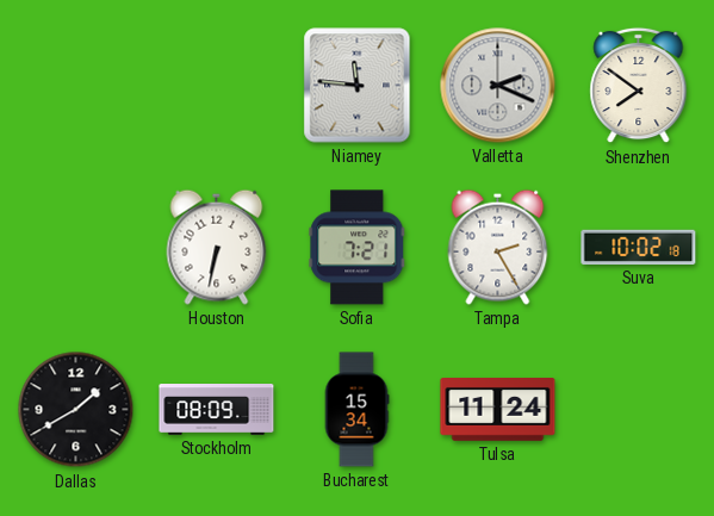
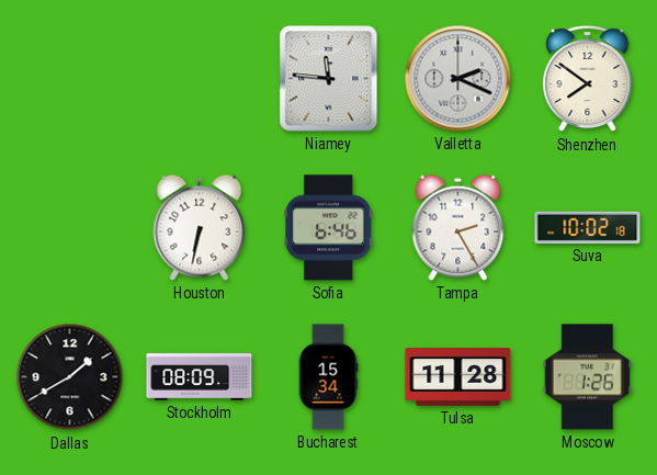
Sofia: 7:21 -> 6:46 (329, 228)
Tulsa: 11:24 -> 11:28 (458, 377)
Moscow: none -> 1:26 (587, 377)
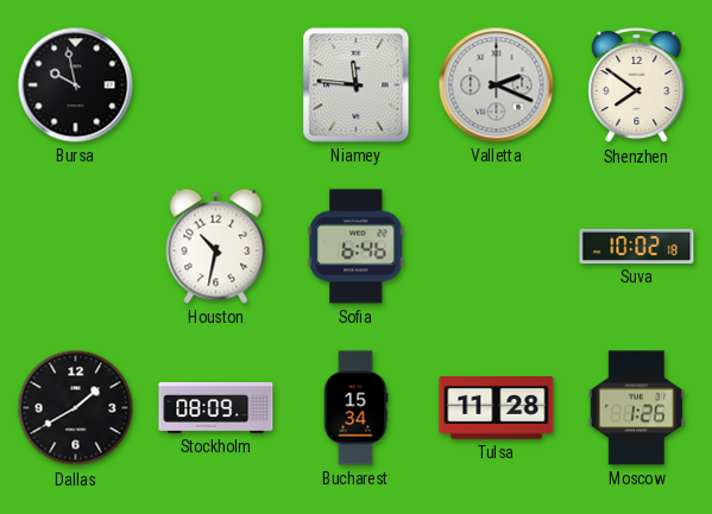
Bursa: none -> 9:58 (76, 85)
Houston: 6:32 -> 10:32 (216, 246)
Tampa: 2:25 -> none (458, 227)
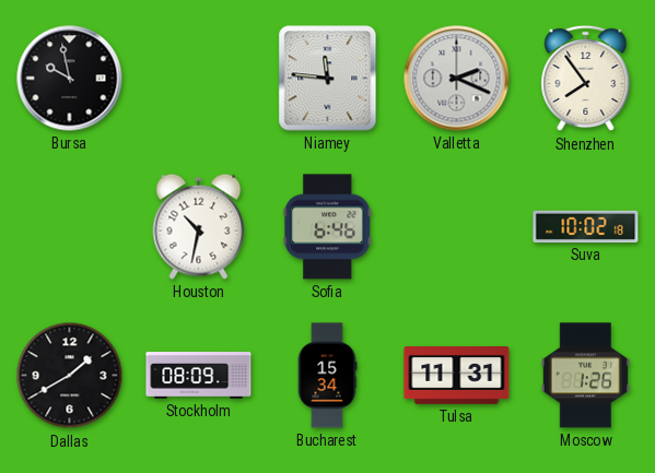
Shenzhen: 7:51 -> 7:54 (586, 79)
Tulsa: 11:28 -> 11:31 (457, 376)
